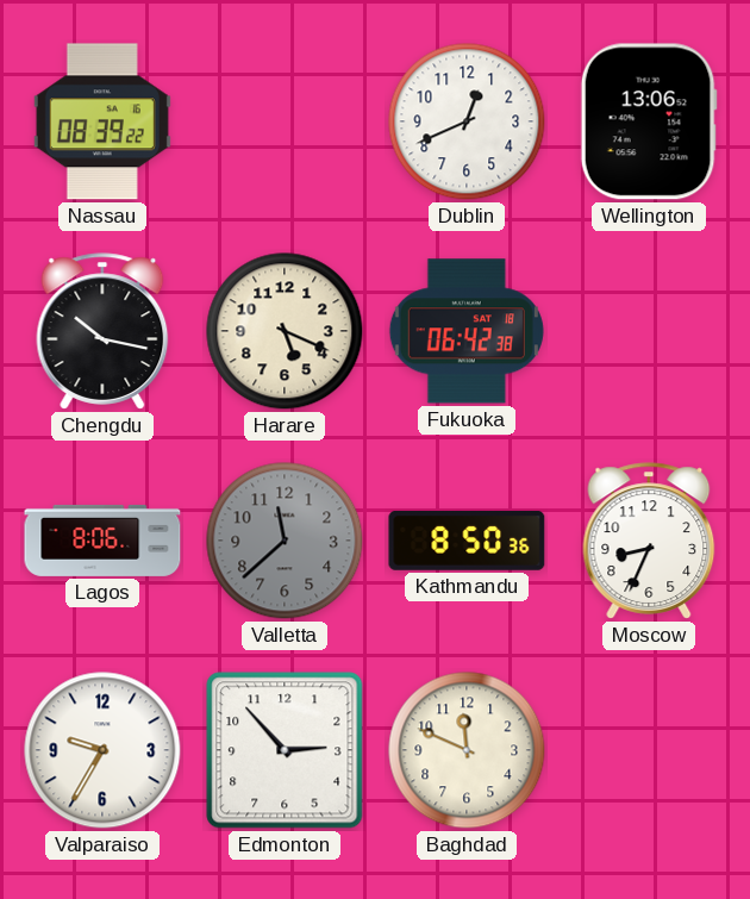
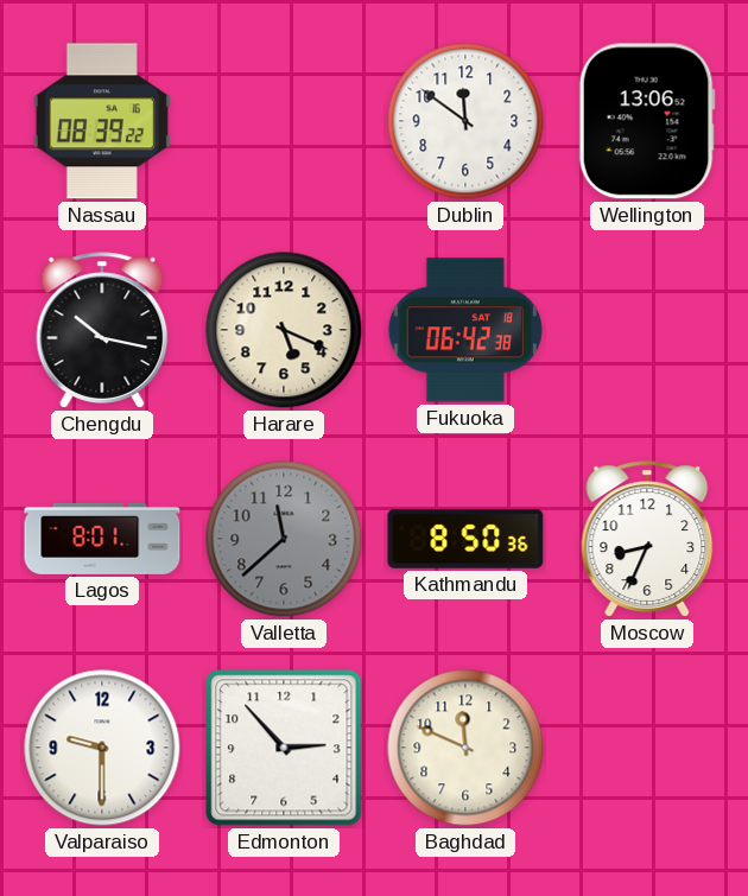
Dublin: 12:41 -> 11:51 (465, 121)
Lagos: 8:06 -> 8:01 (102, 539)
Valparaiso: 9:35 -> 9:30 (102, 748)
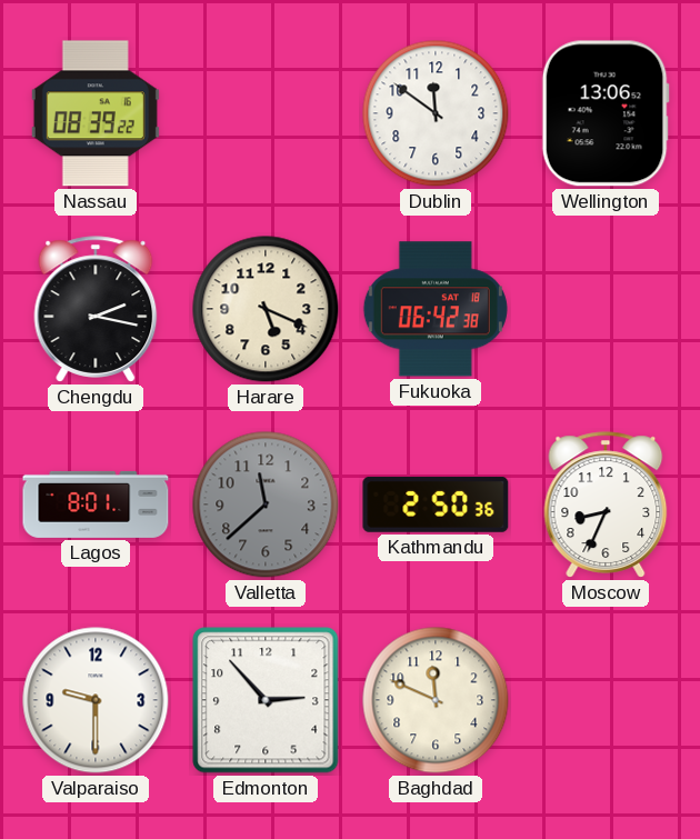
Chengdu: 10:17 -> 2:17 (96, 309)
Kathmandu: 8:50 -> 2:50 (436, 505)
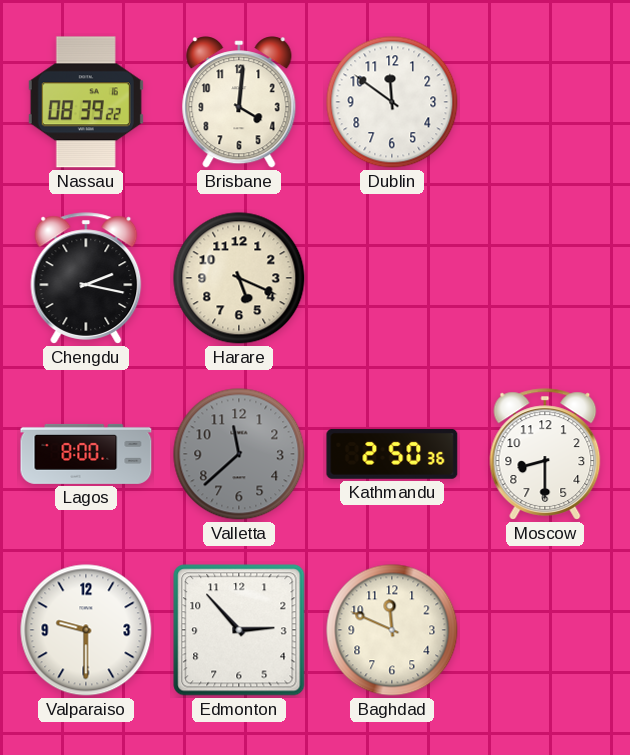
Brisbane: none -> 4:01 (239, 102)
Wellington: 13:06 -> none (606, 113)
Fukuoka: 06:42 -> none (436, 309)
Lagos: 8:01 -> 8:00 (86, 454)
Moscow: 8:34 -> 8:30 (545, 454)
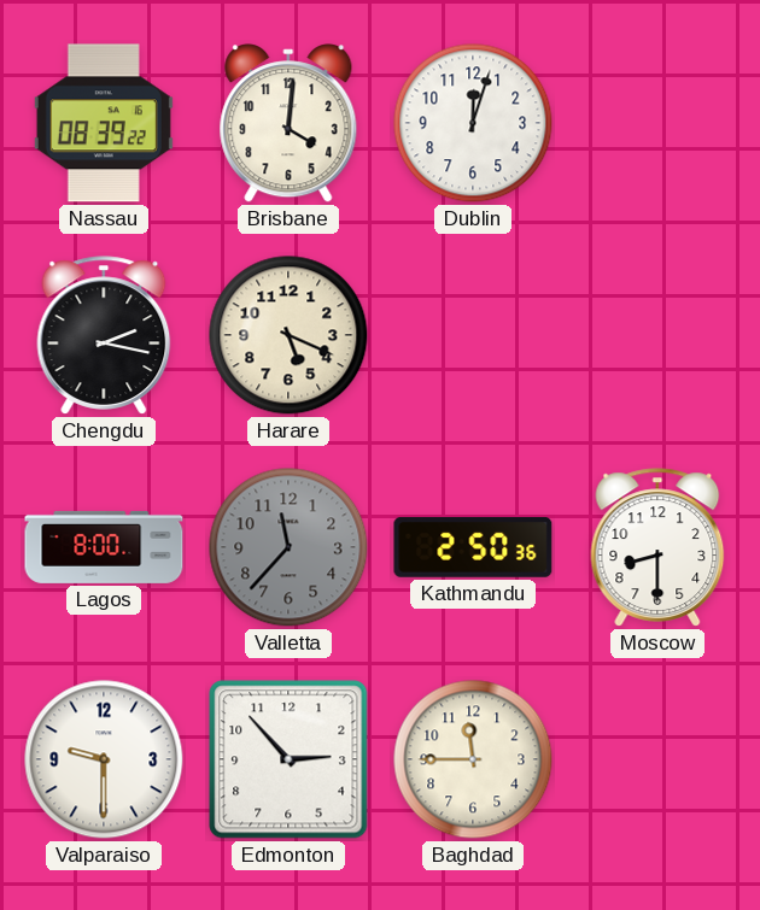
Dublin: 11:51 -> 12:03 (473, 123)
Valletta: 11:38 -> 11:37 (288, 547)
Baghdad: 11:49 -> 11:45 (473, 759)
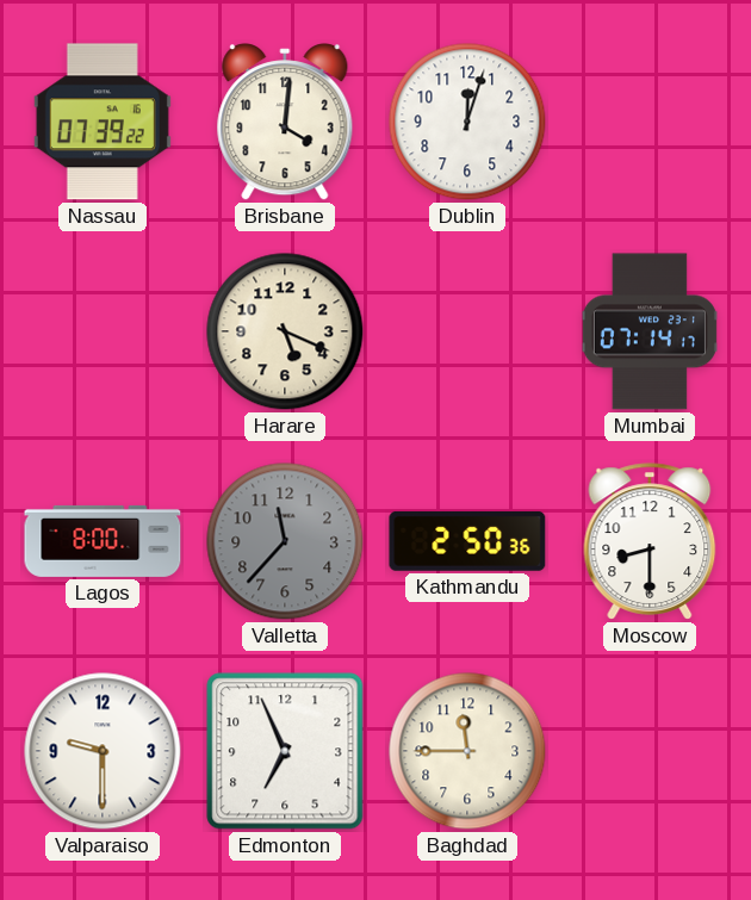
Nassau: 08:39 -> 07:39 (103, 122)
Chengdu: 2:17 -> none (104, 335)
Mumbai: none -> 07:14 (650, 331)
Edmonton: 2:53 -> 6:56 (285, 751)
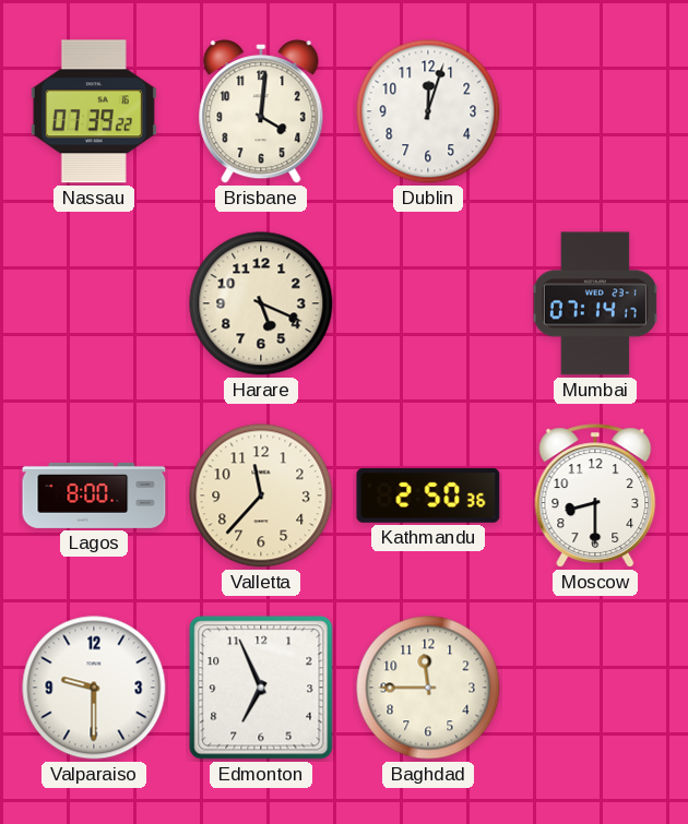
Valletta dial: grey -> cream (261, 495)
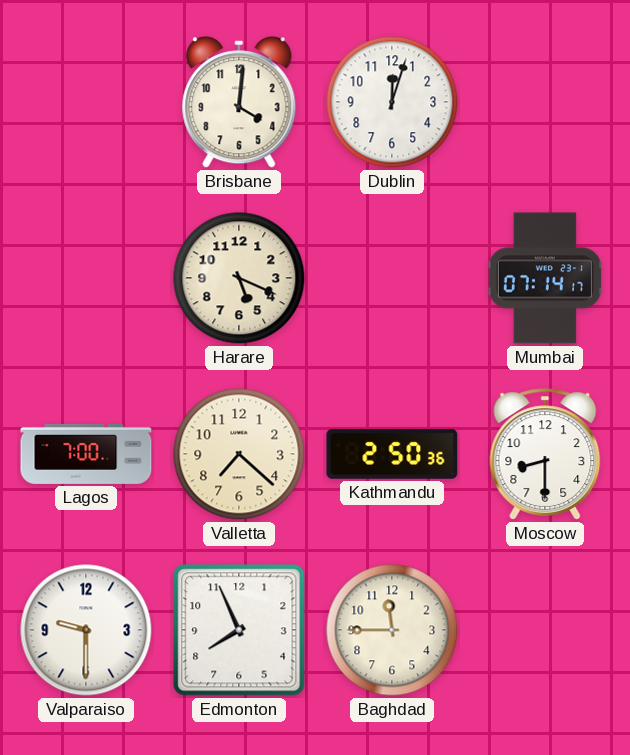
Nassau: 07:39 -> none (94, 111)
Lagos: 8:00 -> 7:00 (86, 454)
Valletta: 11:37 -> 7:22 (239, 454)
Edmonton: 6:56 -> 7:56 (239, 630)
